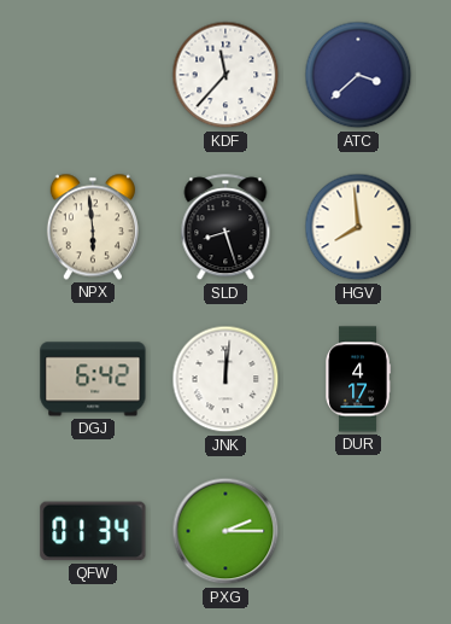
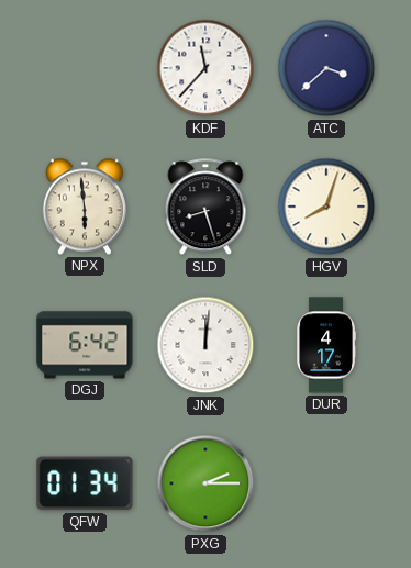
HGV: 7:59 -> 8:03 (326, 207)
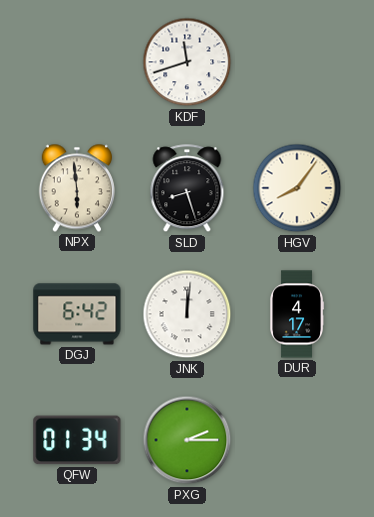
KDF: 11:37 -> 11:42 (187, 62)
ATC: 3:38 -> none (326, 68)
HGV: 8:03 -> 8:06 (297, 188)
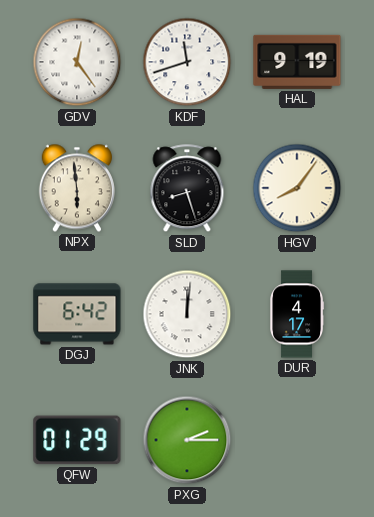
GDV: none -> 12:24 (77, 62)
HAL: none -> 9:19 (297, 62)
QFW: 01:34 -> 01:29 (77, 440)
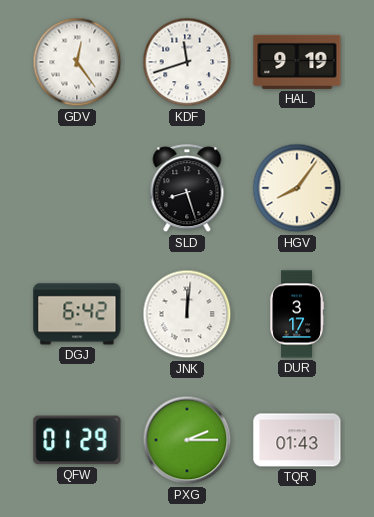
NPX: 5:59 -> none (77, 188)
DUR: 4:17 -> 3:17 (297, 314)
TQR: none -> 01:43 (297, 440)
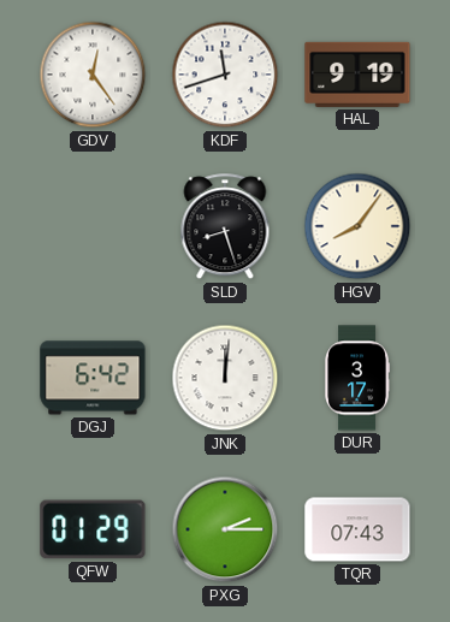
TQR: 01:43 -> 07:43 (357, 529)
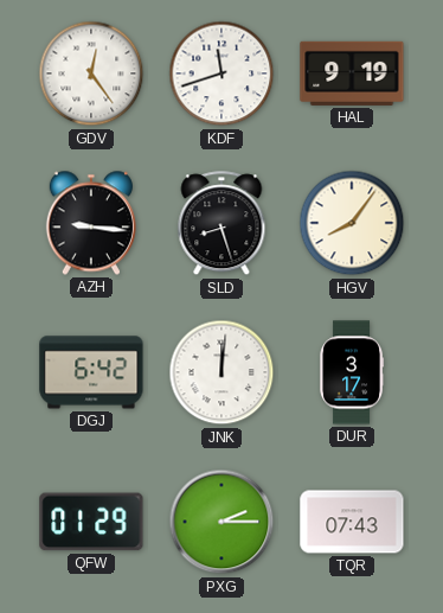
AZH: none -> 9:16 (91, 223)
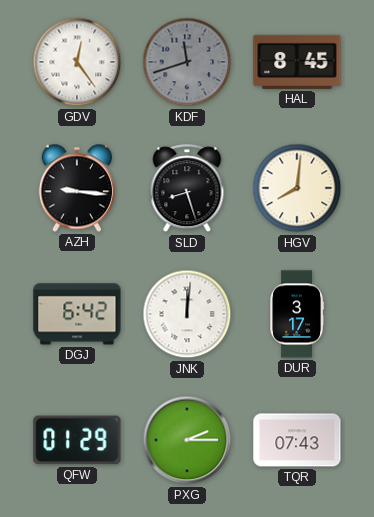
KDF dial: white -> grey (187, 62)
HAL: 9:19 -> 8:45 (297, 62)
HGV: 8:06 -> 8:01 (297, 188)
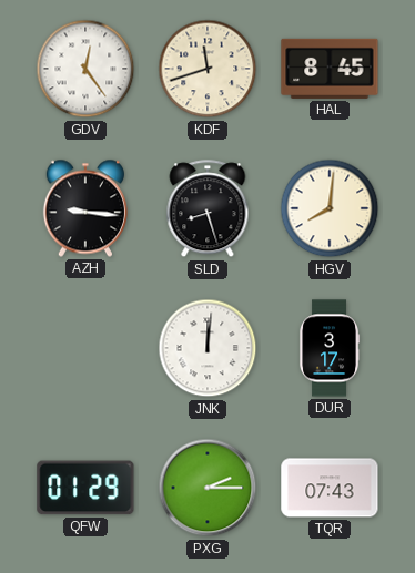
KDF dial: grey -> cream (207, 69)
DGJ: 6:42 -> none (77, 314)
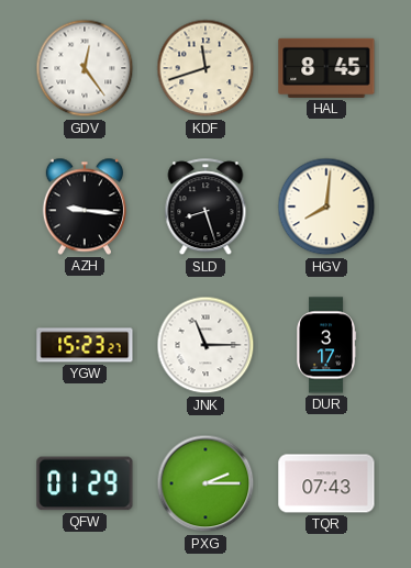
YGW: none -> 15:23 (85, 345)
JNK: 12:01 -> 11:15 (205, 345)
